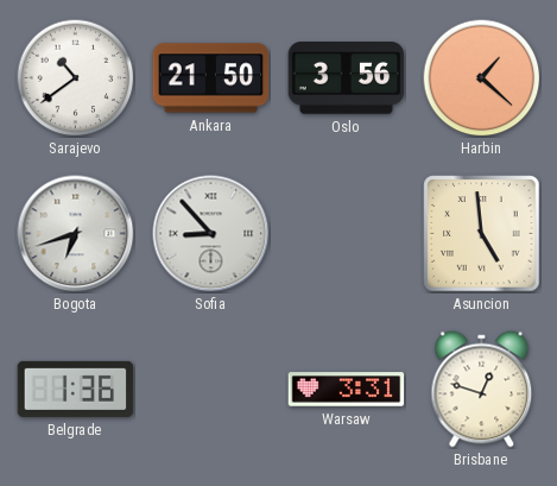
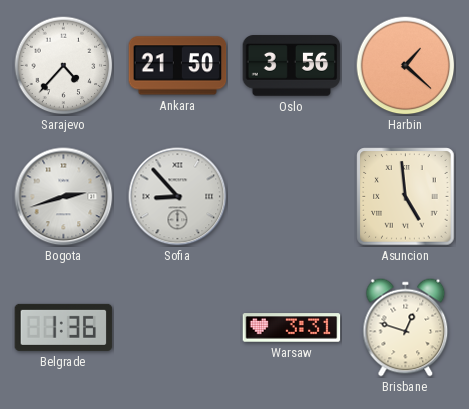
Sarajevo: 10:39 -> 4:37 (64, 66)
Bogota: 6:42 -> 2:42 (64, 197)
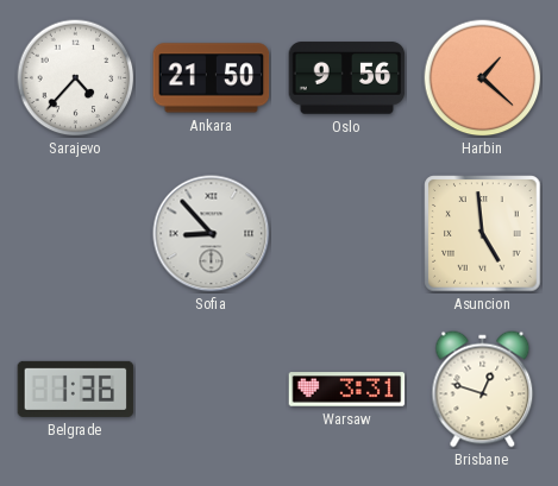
Oslo: 3:56 -> 9:56 (347, 78)
Bogota: 2:42 -> none (64, 197)
